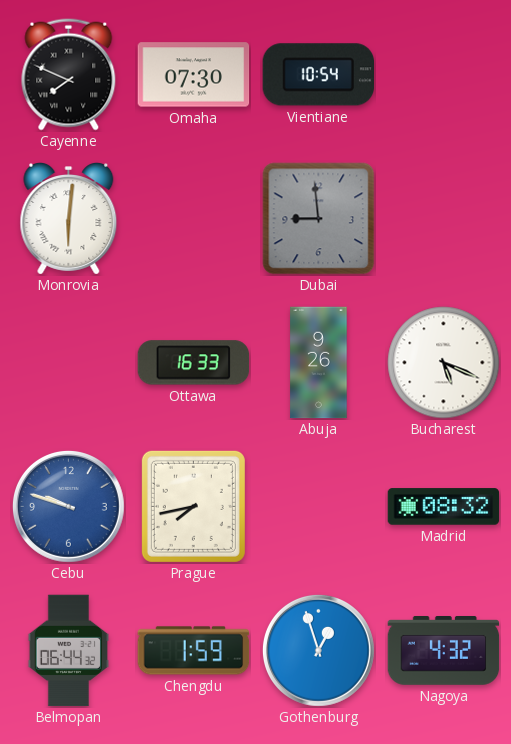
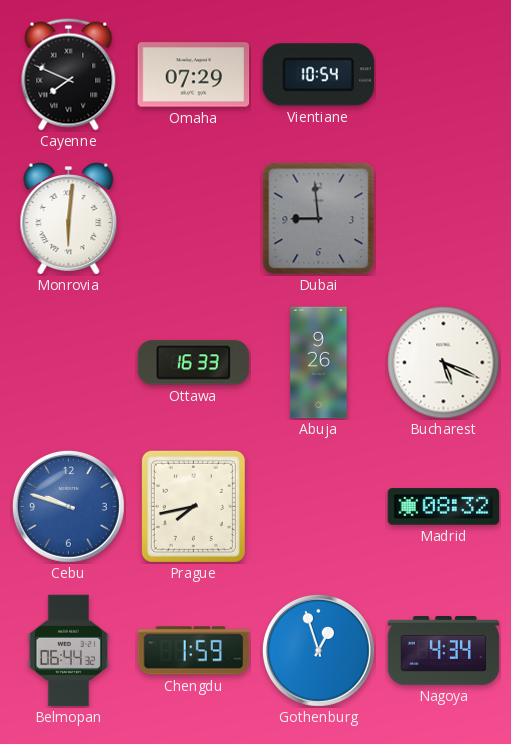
Omaha: 07:30 -> 07:29 (194, 75)
Nagoya: 4:32 -> 4:34 (444, 651)
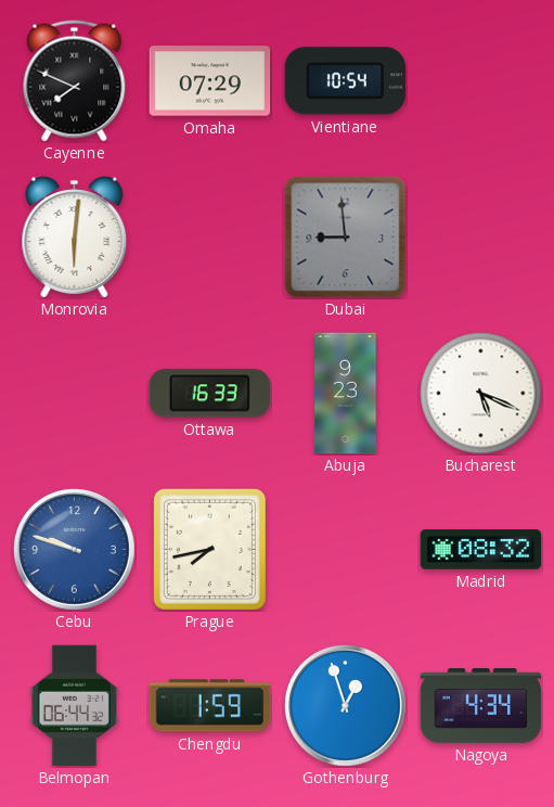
Abuja: 9:26 -> 9:23 (346, 394)
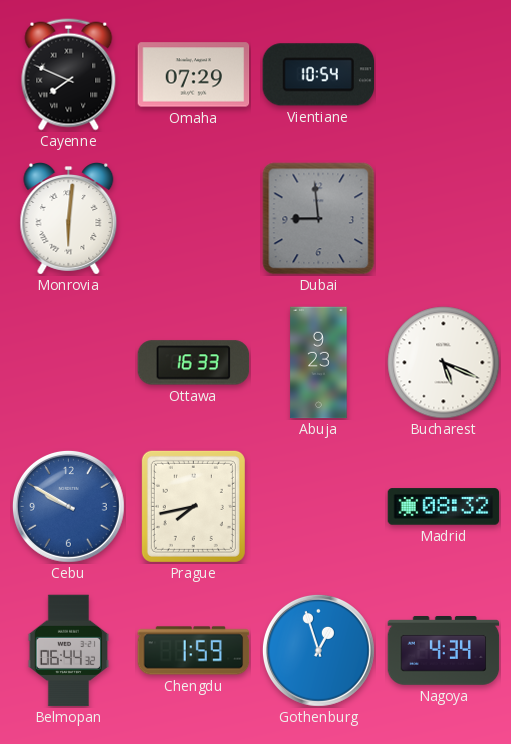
Cebu: 9:48 -> 9:50 (68, 506)
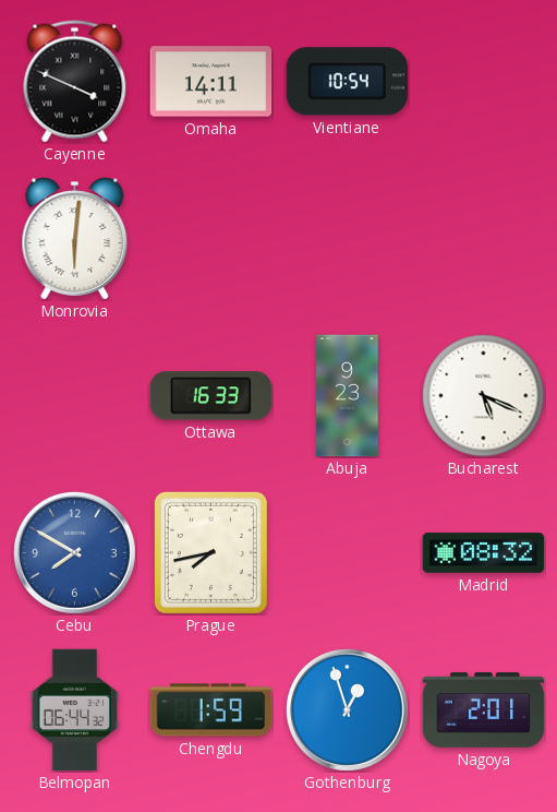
Cayenne: 7:49 -> 3:49 (75, 82)
Omaha: 07:29 -> 14:11 (211, 82)
Dubai: 8:59 -> none (319, 219)
Cebu: 9:50 -> 7:50 (74, 552)
Nagoya: 4:34 -> 2:01 (484, 710)
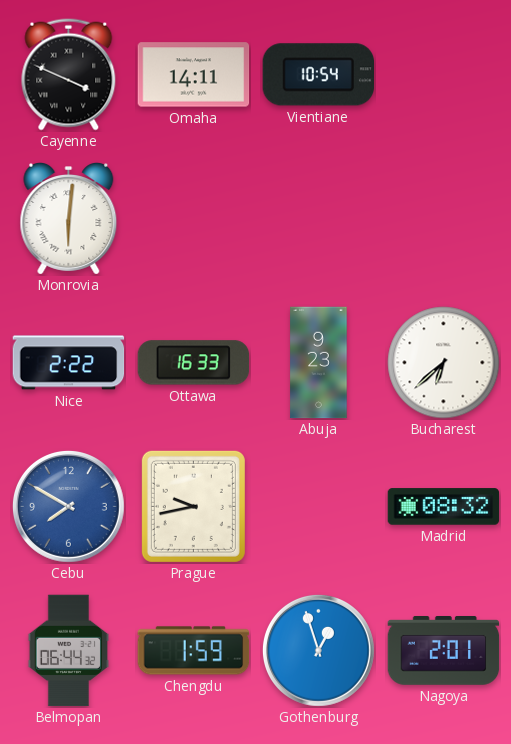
Nice: none -> 2:22 (69, 363)
Bucharest: 5:19 -> 6:38 (444, 363)
Prague: 7:43 -> 9:43 (193, 506)
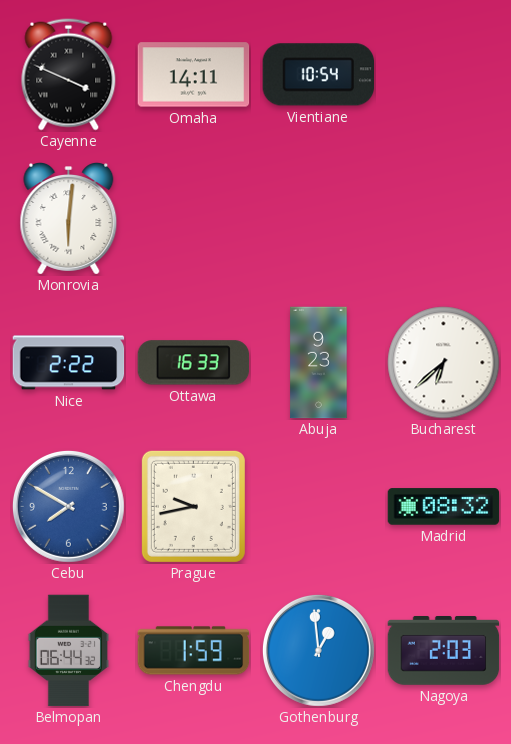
Gothenburg: 12:57 -> 12:59 (318, 650)
Nagoya: 2:01 -> 2:03 (444, 651)
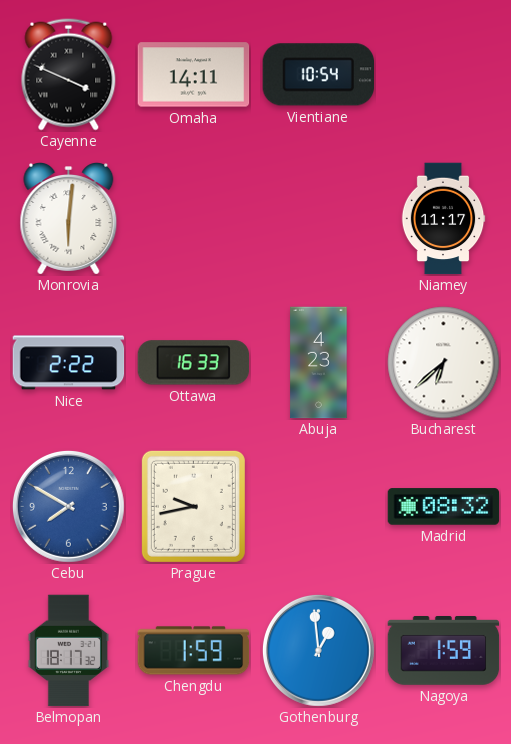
Niamey: none -> 11:17 (443, 219)
Abuja: 9:23 -> 4:23 (319, 363)
Belmopan: 06:44 -> 18:17 (68, 651)
Nagoya: 2:03 -> 1:59 (444, 651)
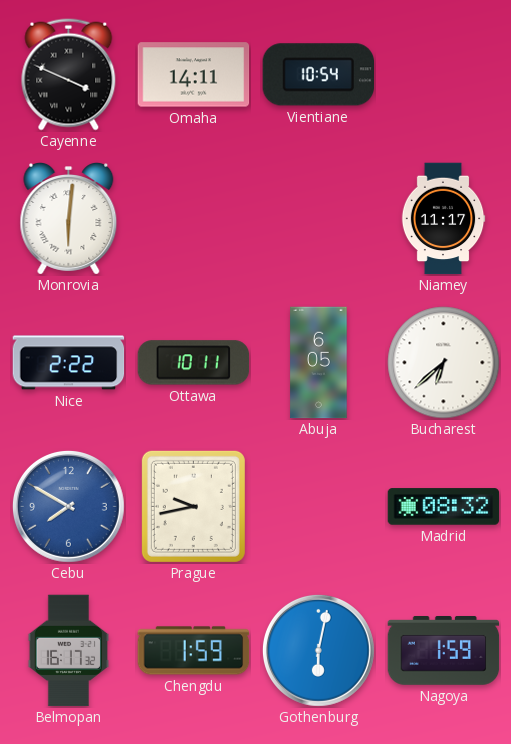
Ottawa: 16:33 -> 10:11 (194, 363)
Abuja: 4:23 -> 6:05 (319, 363)
Belmopan: 18:17 -> 16:17 (68, 651)
Gothenburg: 12:59 -> 6:02 (318, 650)
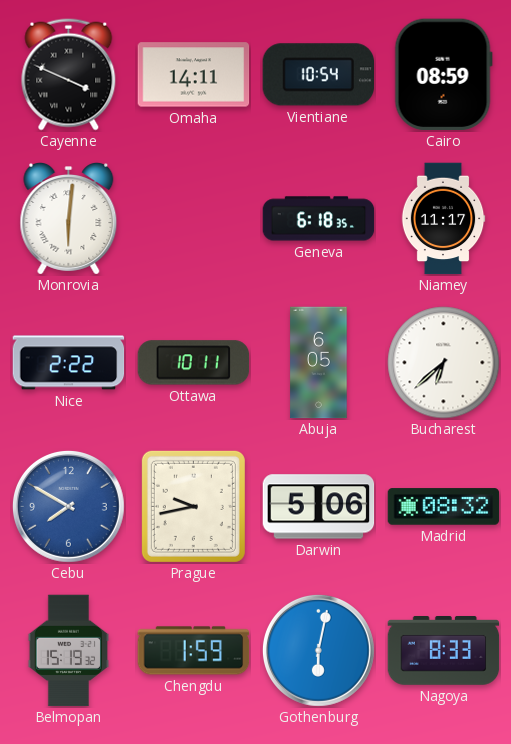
Cairo: none -> 08:59 (443, 75)
Geneva: none -> 6:18 (319, 219)
Darwin: none -> 5:06 (319, 507)
Belmopan: 16:17 -> 15:19 (68, 651)
Nagoya: 1:59 -> 8:33 (444, 651)
